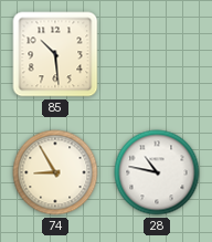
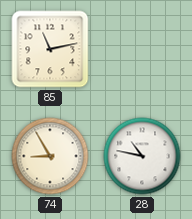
85: 10:29 -> 11:13 (50, 49)
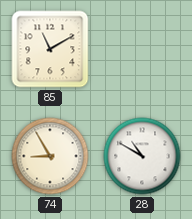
85: 11:13 -> 11:10 (50, 49)
28: 10:47 -> 10:50 (142, 156)
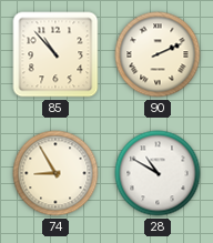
85: 11:10 -> 10:53 (55, 54)
90: none -> 2:11 (158, 54)
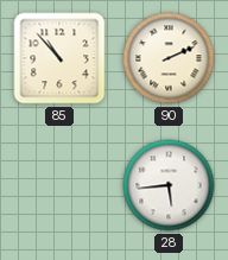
74: 8:55 -> none (55, 173)
28: 10:50 -> 5:44 (169, 185)
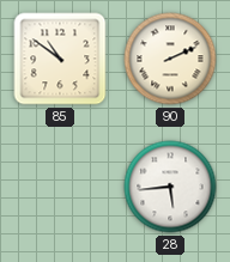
85: 10:53 -> 10:51 (60, 59)
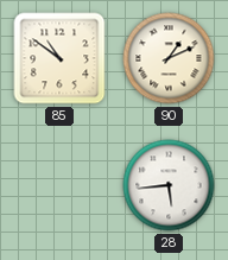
90: 2:11 -> 1:11 (169, 58)
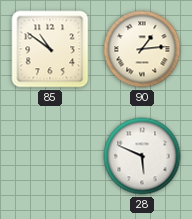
90: 1:11 -> 1:14 (142, 49)
28: 5:44 -> 5:49 (142, 156)
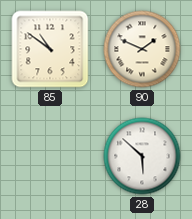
90: 1:14 -> 1:49 (142, 49)
28: 5:49 -> 5:52 (142, 156)
